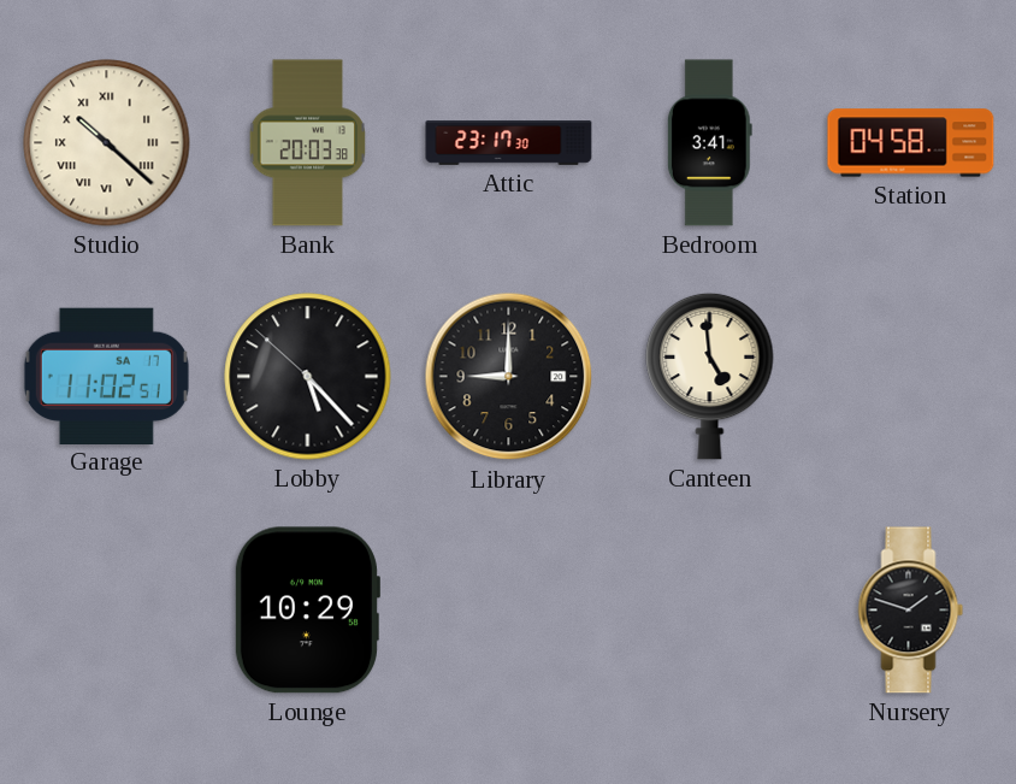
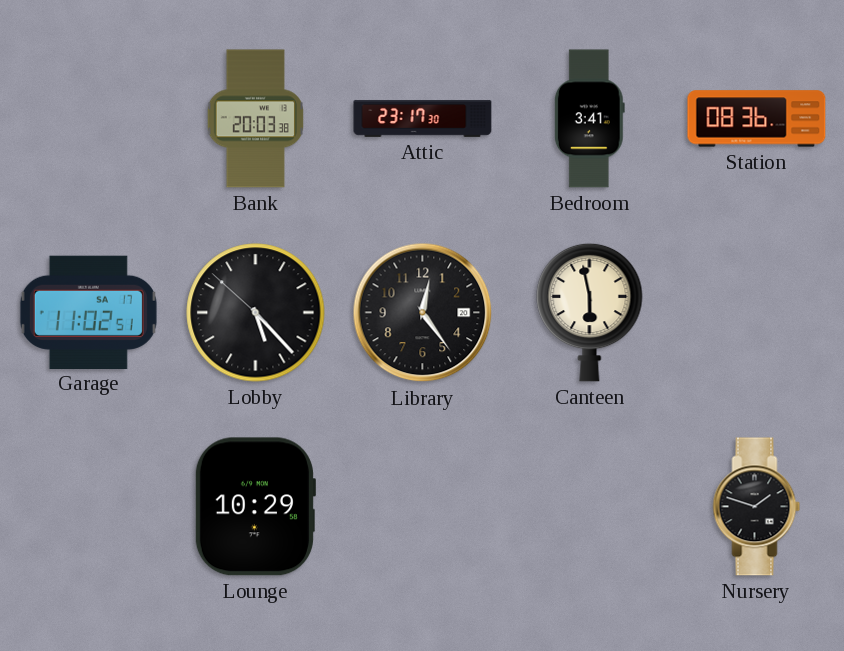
Studio: 10:22 -> none (107, 143)
Station: 04:58 -> 08:36 (757, 119)
Library: 9:00 -> 12:24 (423, 313)
Canteen: 4:59 -> 5:58 (590, 312)
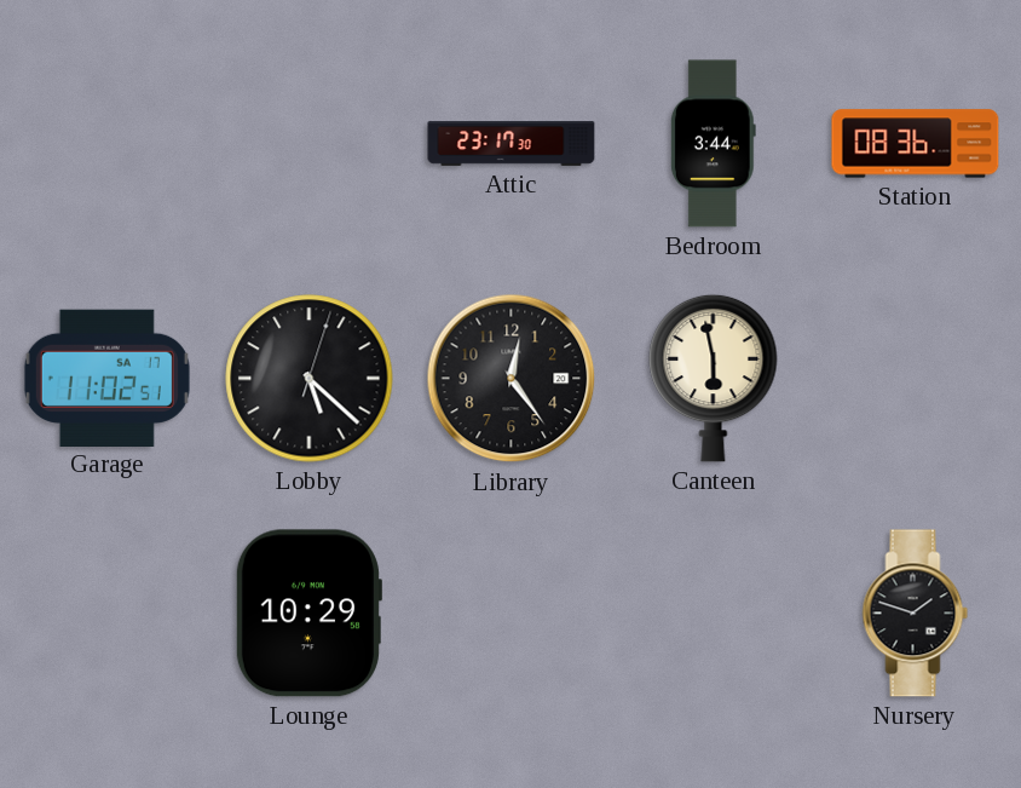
Bank: 20:03 -> none (255, 119)
Bedroom: 3:41 -> 3:44 (713, 144)
Lobby: 5:22:52 -> 5:22:03 (310, 379)
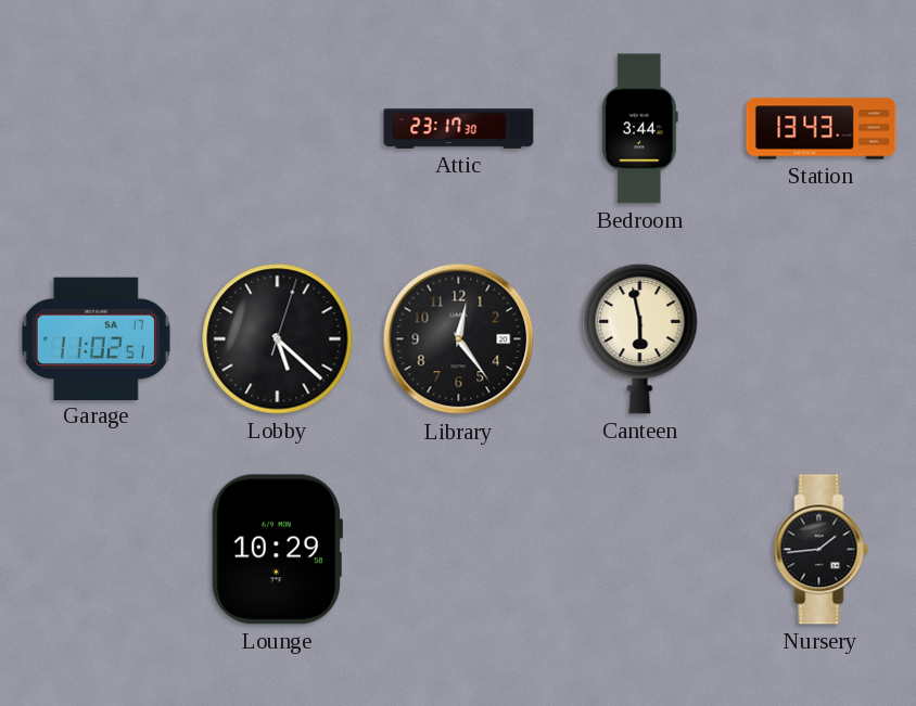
Station: 08:36 -> 13:43 (822, 129)
Nursery: 1:48 -> 1:44 (822, 550)
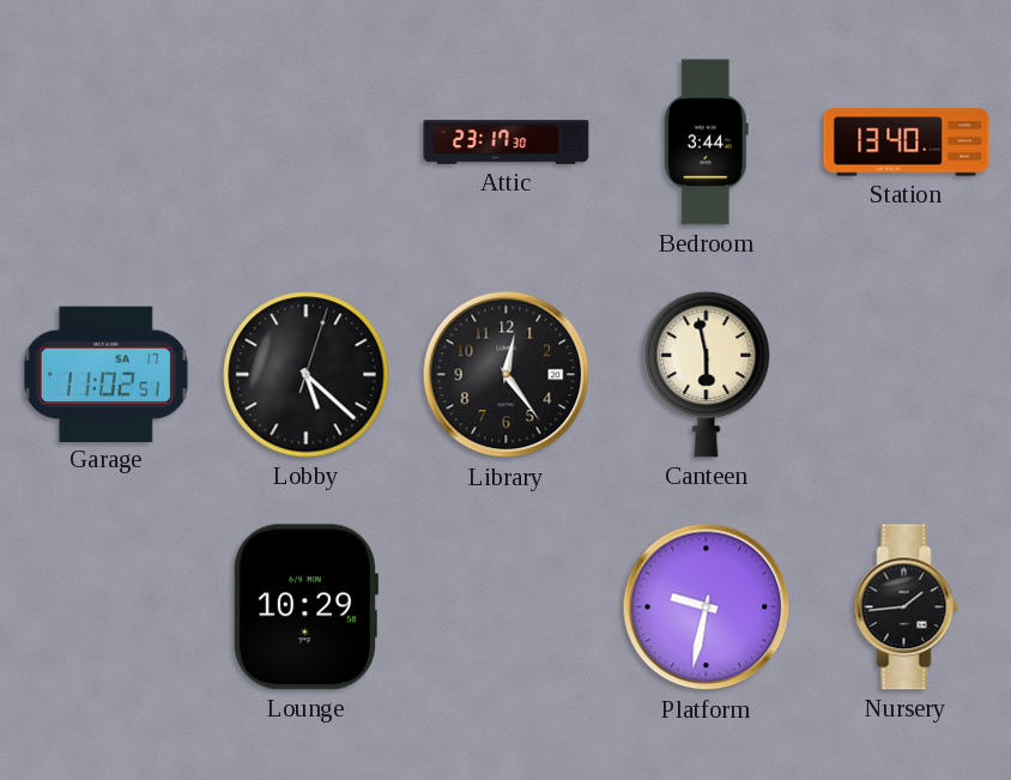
Station: 13:43 -> 13:40 (907, 143)
Platform: none -> 9:32 (707, 607)
